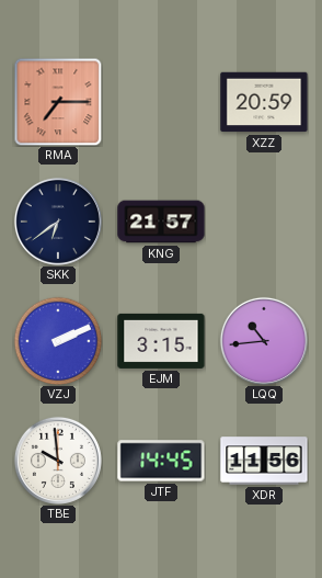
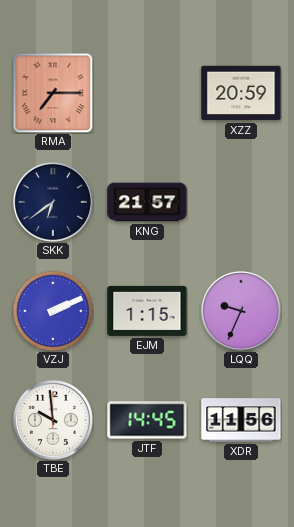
EJM: 3:15 -> 1:15 (147, 311)
LQQ: 10:44 -> 9:34 (241, 311)
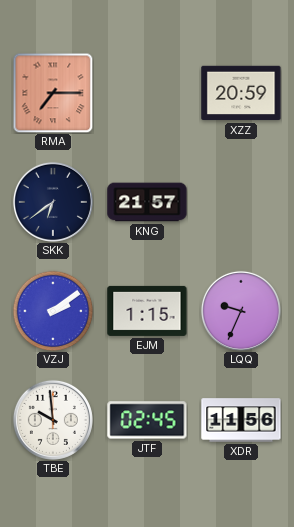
VZJ: 2:11 -> 2:09 (53, 311)
JTF: 14:45 -> 02:45 (147, 420)
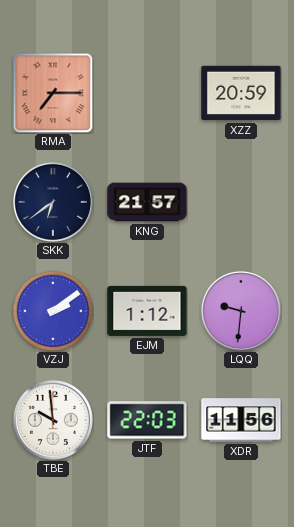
EJM: 1:15 -> 1:12 (147, 311)
LQQ: 9:34 -> 9:31 (241, 311)
JTF: 02:45 -> 22:03 (147, 420)
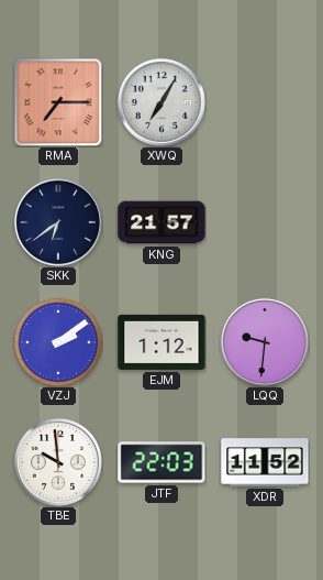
XWQ: none -> 7:05 (161, 102)
XZZ: 20:59 -> none (241, 93)
XDR: 11:56 -> 11:52 (265, 462)
